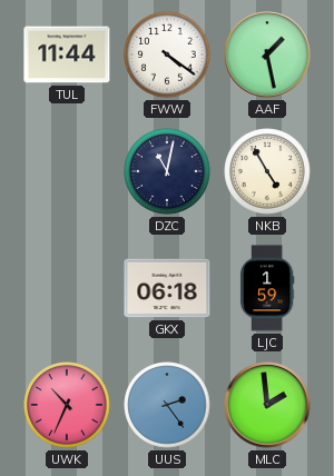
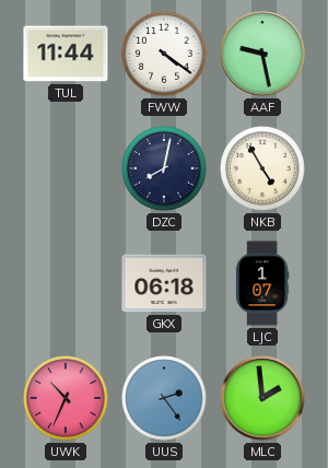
AAF: 1:28 -> 9:28 (262, 54)
DZC: 11:02 -> 8:02 (164, 168)
LJC: 1:59 -> 1:07 (262, 283)
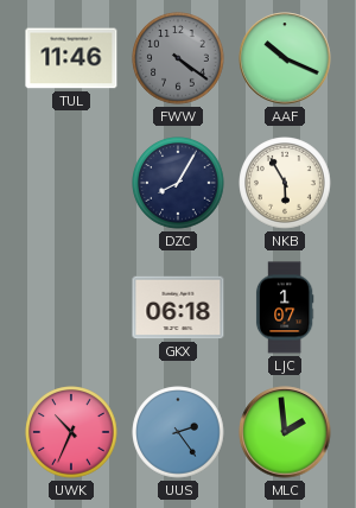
TUL: 11:44 -> 11:46 (71, 58)
FWW dial: white -> grey (178, 58)
AAF: 9:28 -> 10:19 (285, 58)
DZC: 8:02 -> 8:05 (178, 183)
NKB: 4:55 -> 5:55 (285, 183)
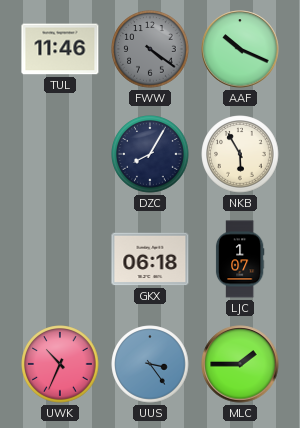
UUS: 2:24 -> 3:24 (150, 364)
MLC: 1:59 -> 1:45 (240, 364)
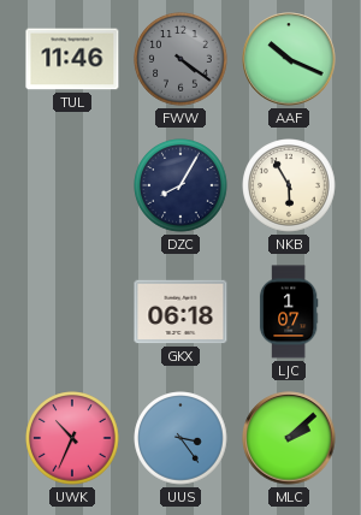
MLC: 1:45 -> 2:08 (289, 438)
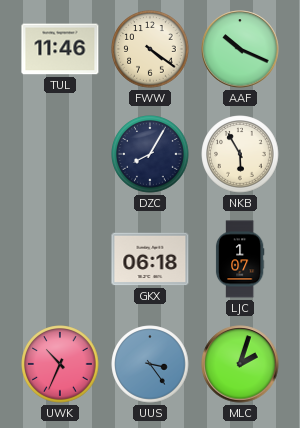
FWW dial: grey -> cream (150, 49)
MLC: 2:08 -> 2:03 (240, 364)
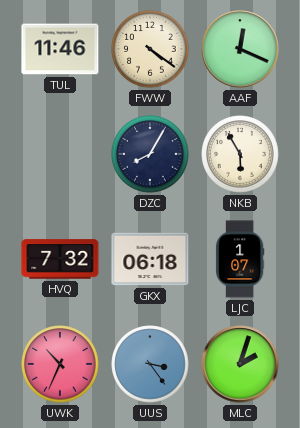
AAF: 10:19 -> 12:19 (240, 49)
HVQ: none -> 7:32 (60, 259)
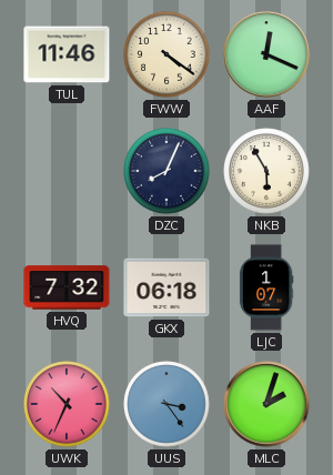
DZC: 8:05 -> 8:04 (167, 171)
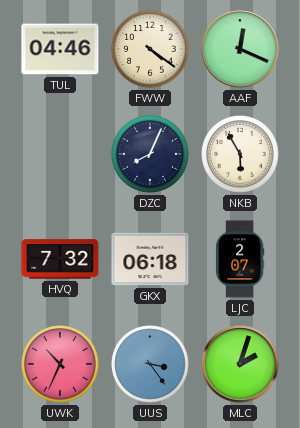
TUL: 11:46 -> 04:46 (60, 49)
LJC: 1:07 -> 2:07 (240, 259)
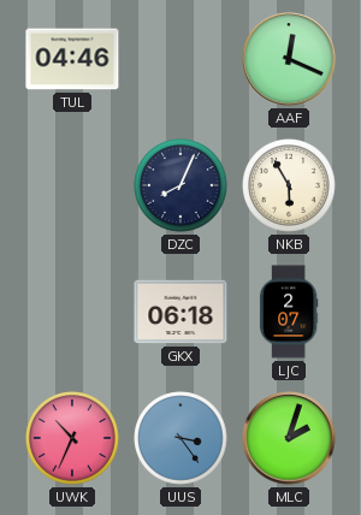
FWW: 4:21 -> none (150, 49)
HVQ: 7:32 -> none (60, 259)
